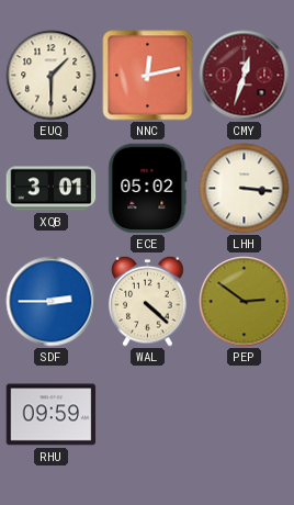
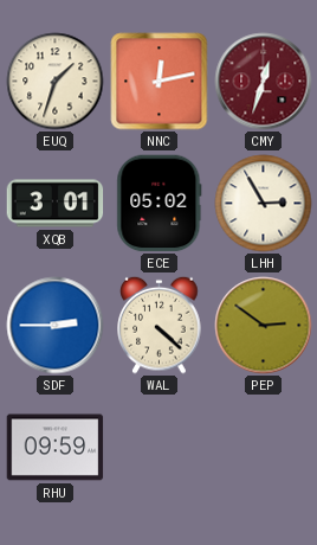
EUQ: 1:30 -> 1:33 (56, 82)
LHH: 3:16 -> 2:55 (264, 204)
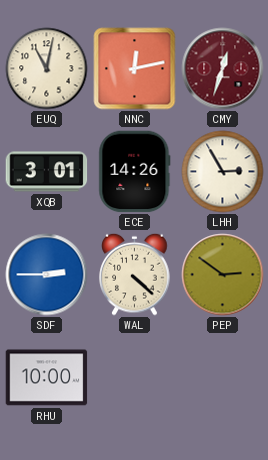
EUQ: 1:33 -> 11:02 (47, 69)
ECE: 05:02 -> 14:26 (135, 172)
RHU: 09:59 -> 10:00 (47, 378)
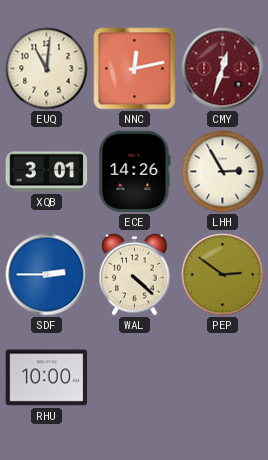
EUQ: 11:02 -> 11:01 (47, 69)
